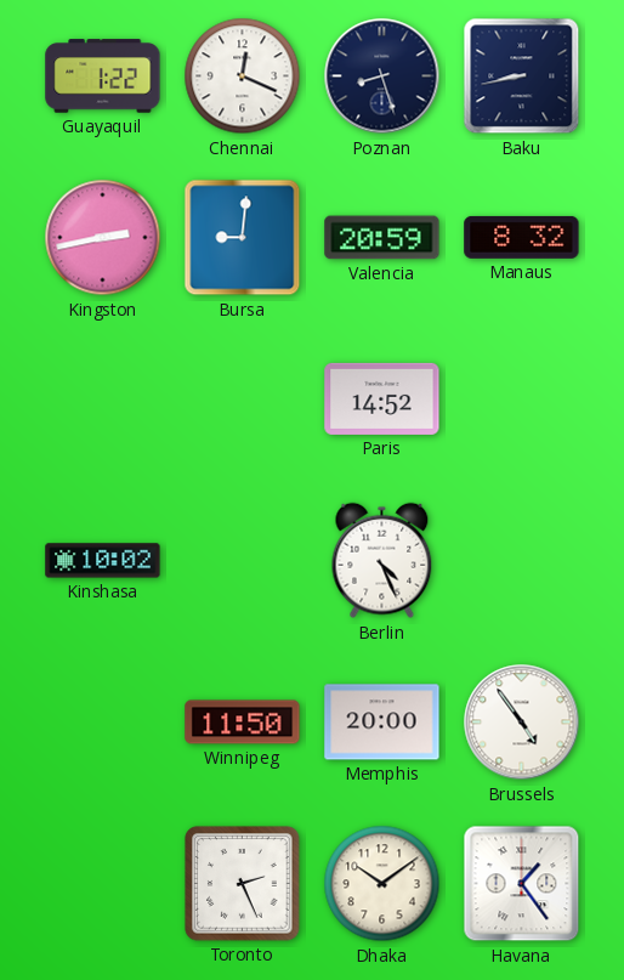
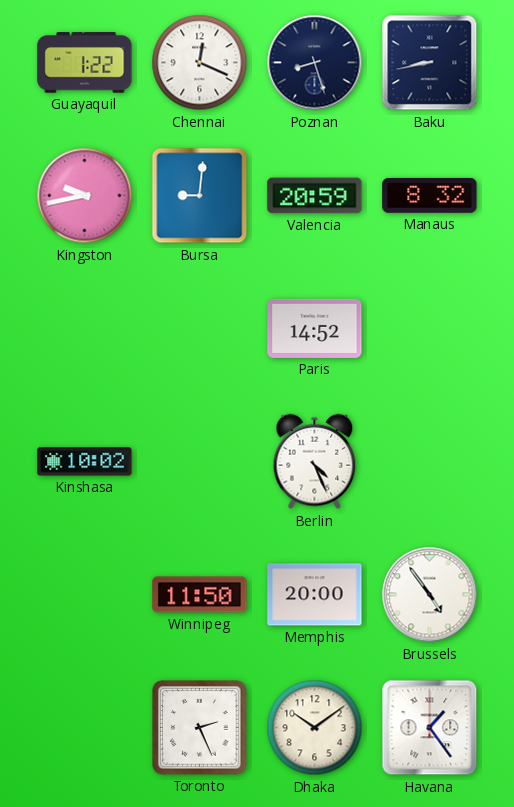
Kingston: 2:43 -> 9:43 (85, 196)
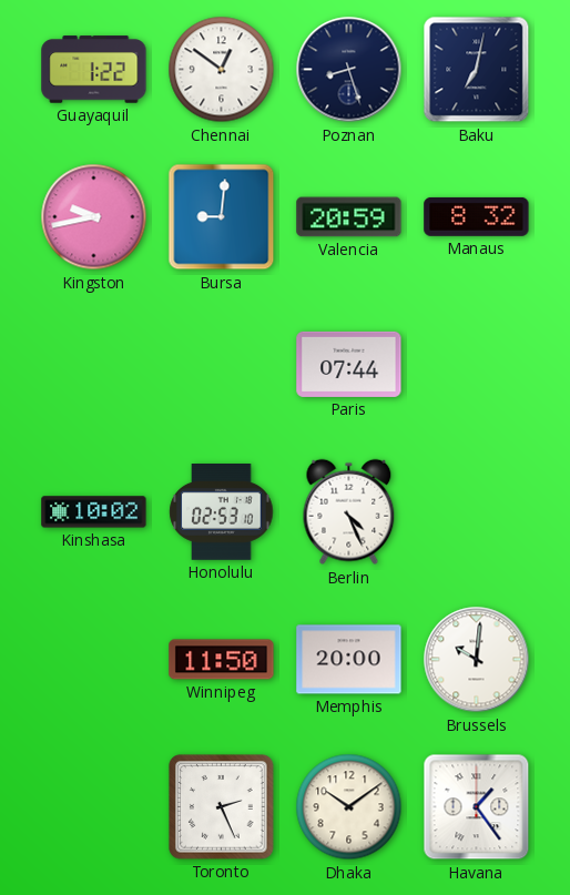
Chennai: 12:19 -> 12:51 (222, 70)
Baku: 8:43 -> 7:02 (477, 70)
Paris: 14:52 -> 07:44 (349, 364)
Honolulu: none -> 02:53 (222, 512)
Brussels: 4:54 -> 10:01 (477, 660)
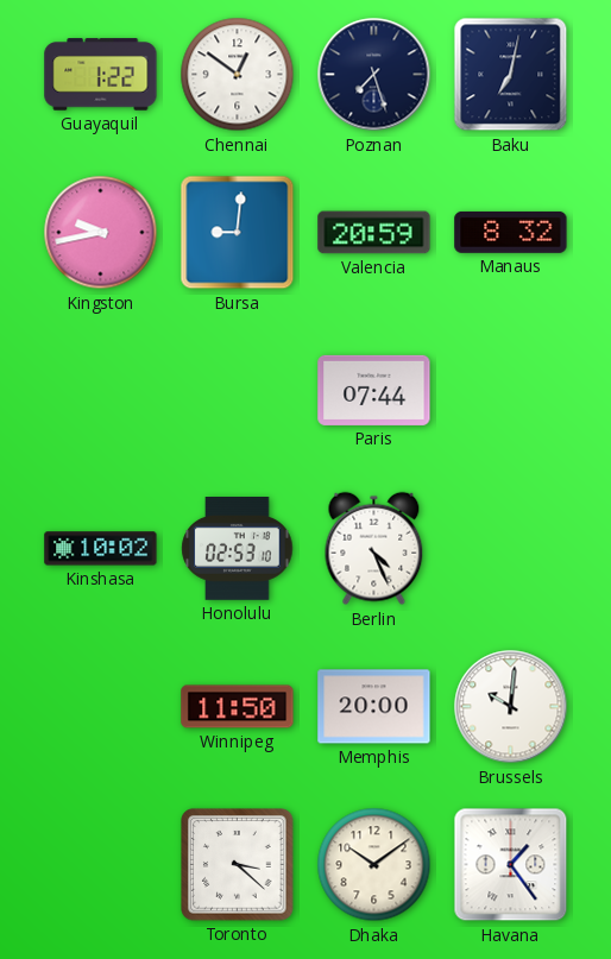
Poznan: 8:27 -> 7:27 (374, 75)
Toronto: 2:26 -> 3:22 (238, 865)
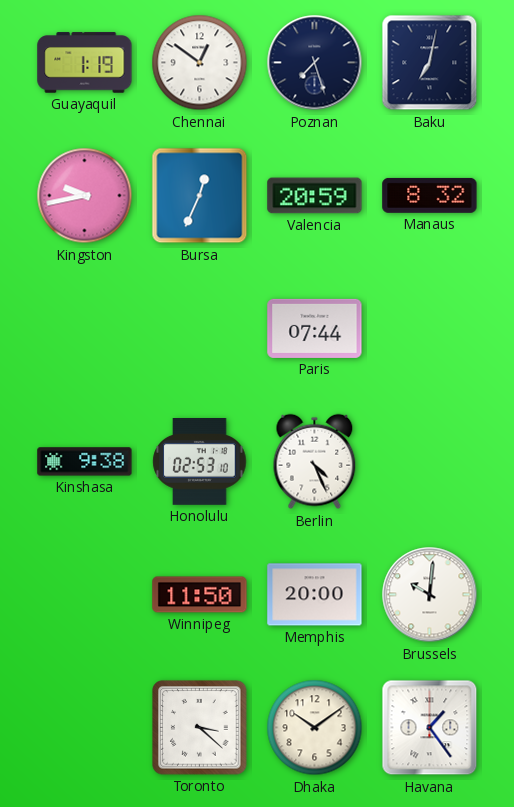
Guayaquil: 1:22 -> 1:19 (85, 63)
Bursa: 9:01 -> 12:34 (200, 196)
Kinshasa: 10:02 -> 9:38 (85, 462)
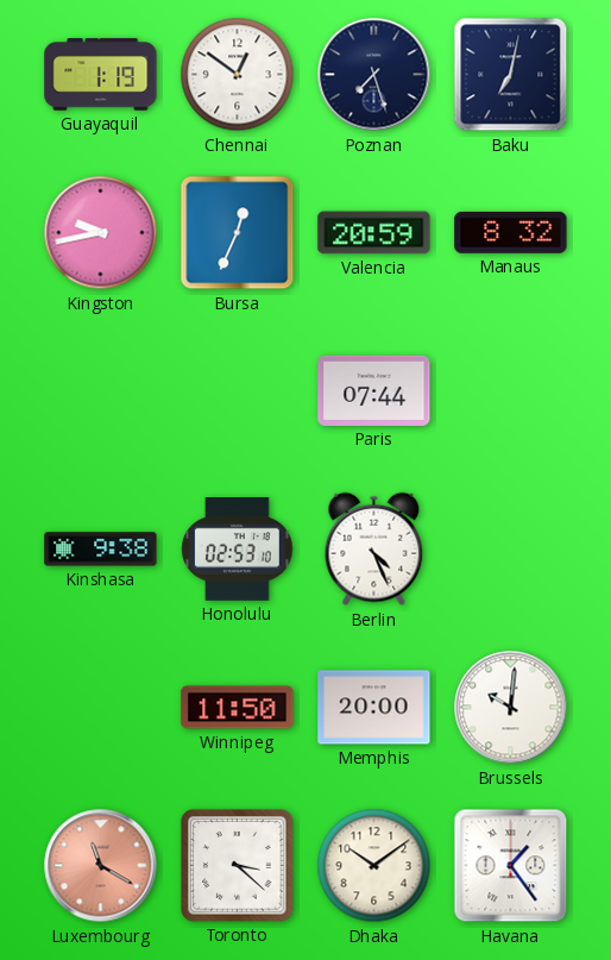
Luxembourg: none -> 11:20 (101, 866)
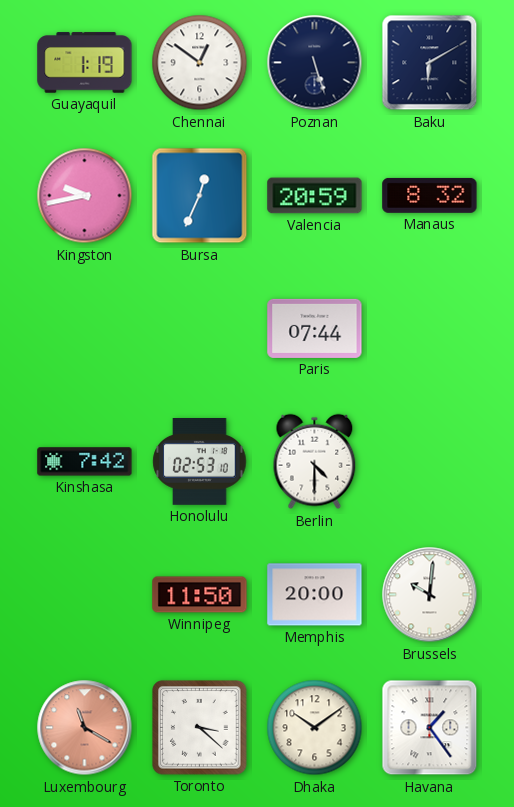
Poznan: 7:27 -> 5:27 (315, 63)
Baku: 7:02 -> 6:10 (430, 63)
Kinshasa: 9:38 -> 7:42 (85, 462)
Berlin: 4:26 -> 4:30 (315, 462)
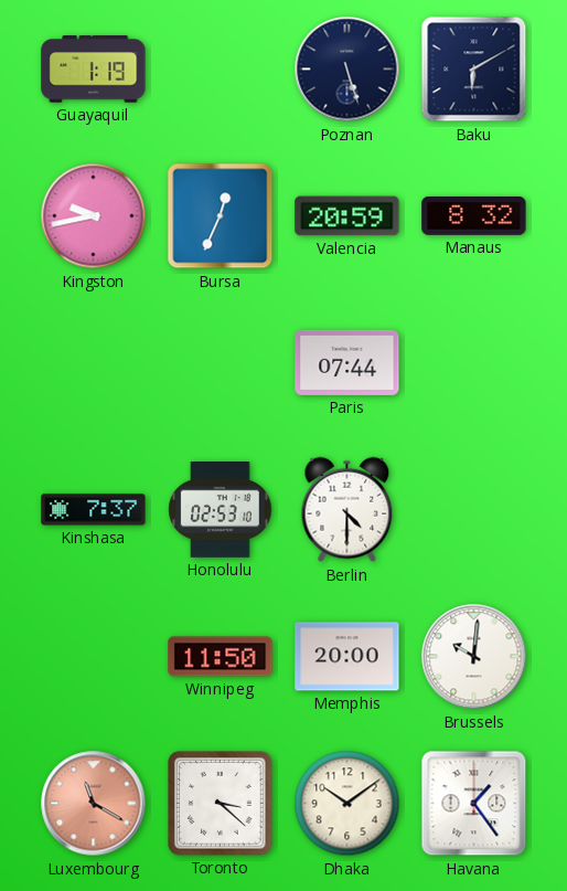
Chennai: 12:51 -> none (200, 63)
Kinshasa: 7:42 -> 7:37 (94, 510)
